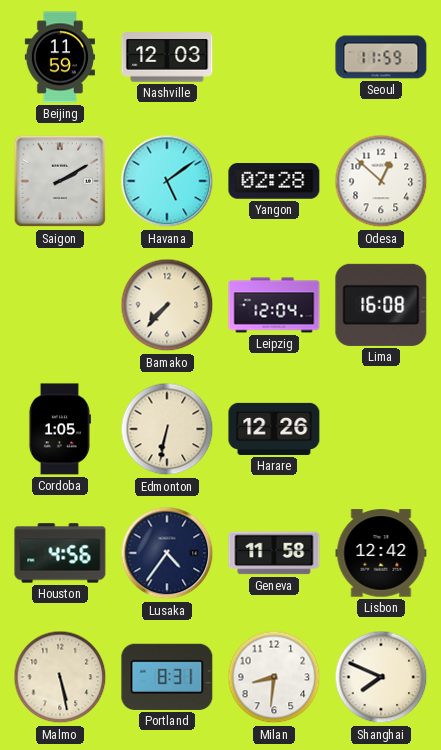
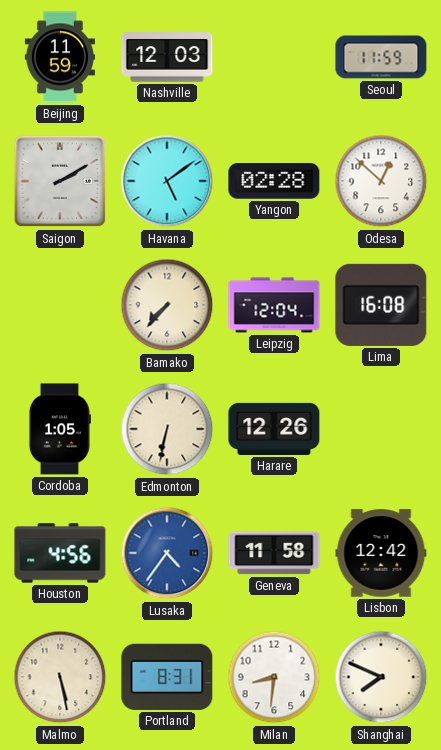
Lusaka dial: navy -> blue (167, 553)
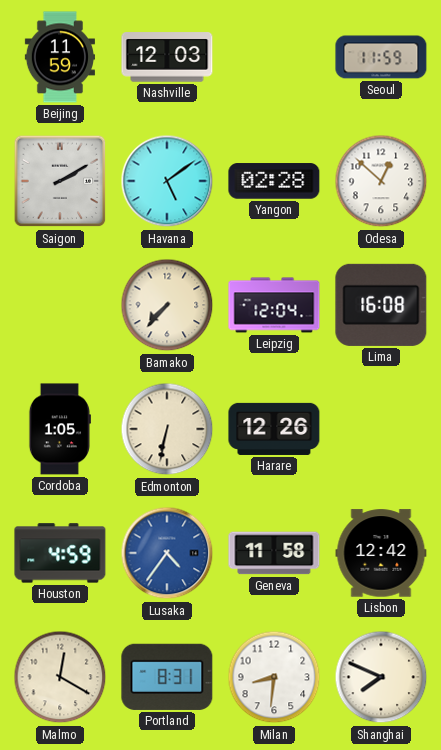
Houston: 4:56 -> 4:59 (60, 553)
Malmo: 5:28 -> 12:20 (60, 677)
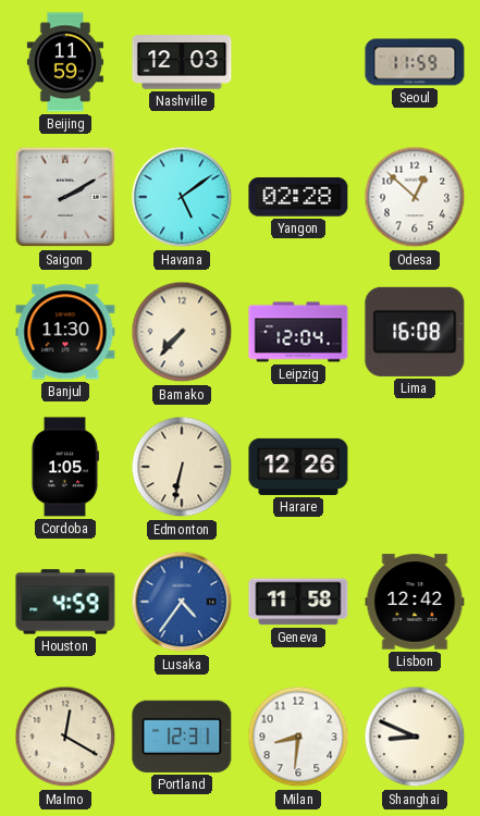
Banjul: none -> 11:30 (65, 332)
Portland: 8:31 -> 12:31 (182, 737)
Shanghai: 7:49 -> 8:49 (415, 737)
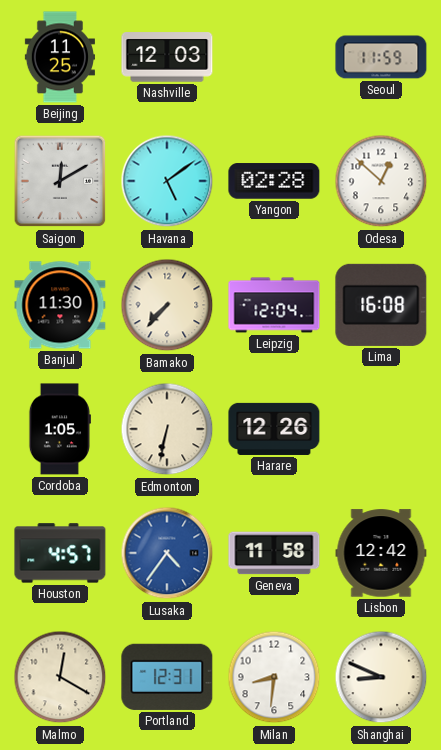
Beijing: 11:59 -> 11:25 (60, 57)
Saigon: 2:10 -> 12:10 (60, 181)
Houston: 4:59 -> 4:57 (60, 553)
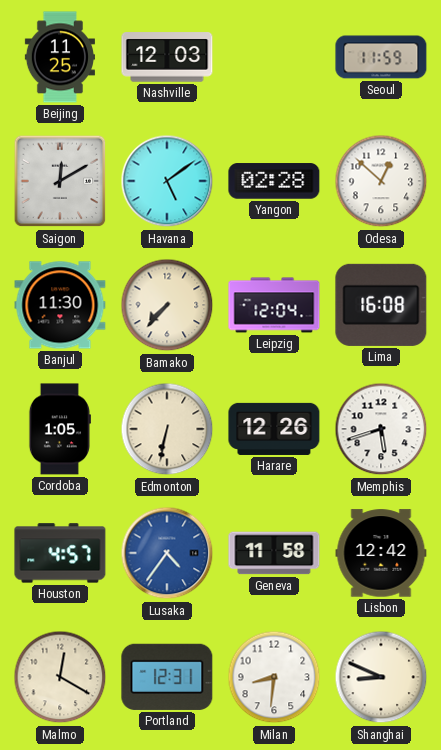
Memphis: none -> 5:42 (381, 429)
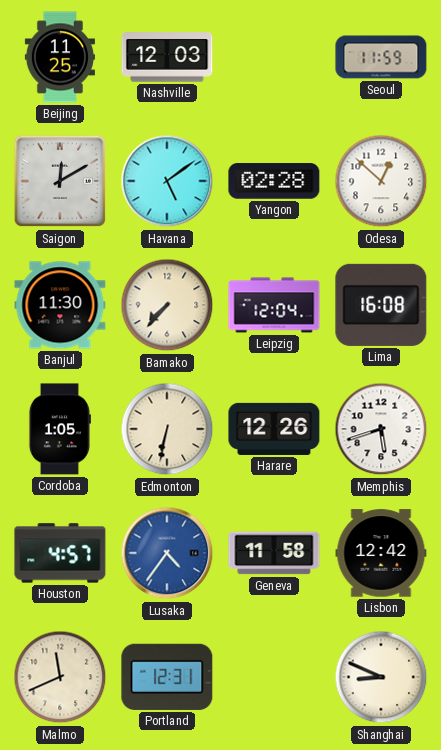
Malmo: 12:20 -> 11:41 (60, 677)
Milan: 8:31 -> none (274, 677)
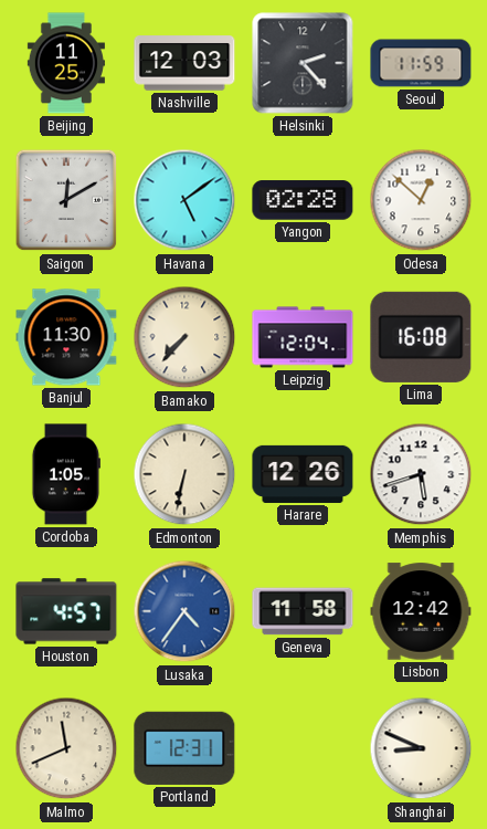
Helsinki: none -> 2:23 (303, 63)
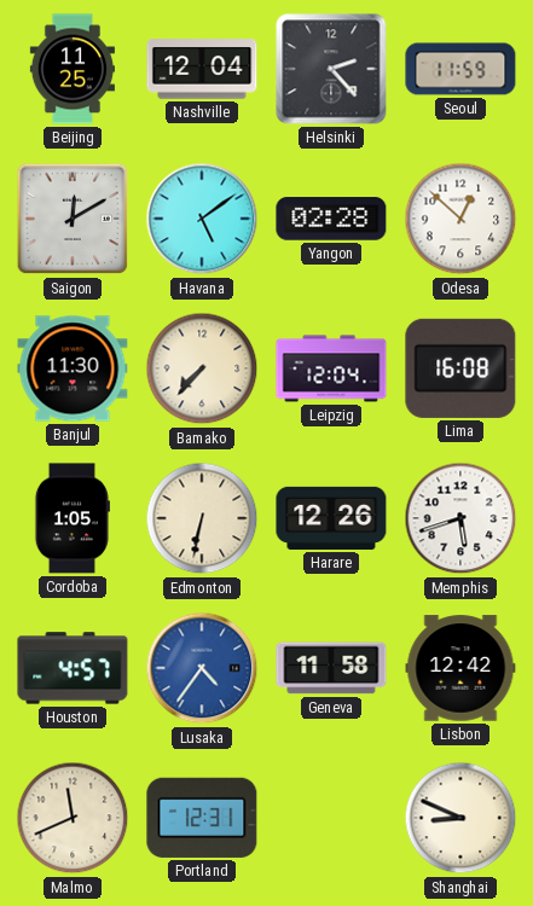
Nashville: 12:03 -> 12:04 (202, 69)
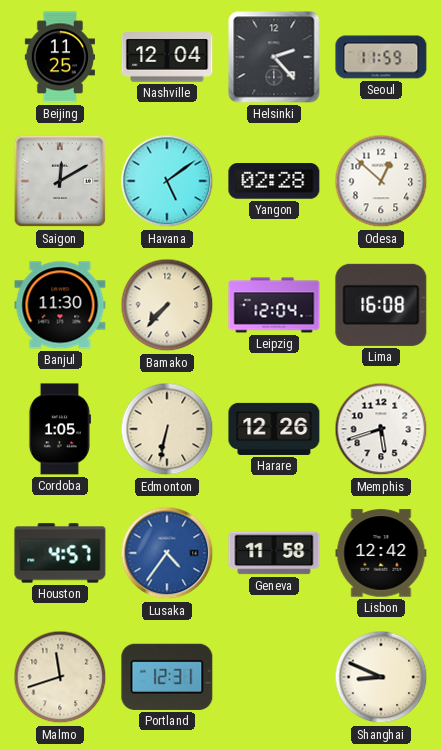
Malmo: 11:41 -> 11:42 (60, 677)
